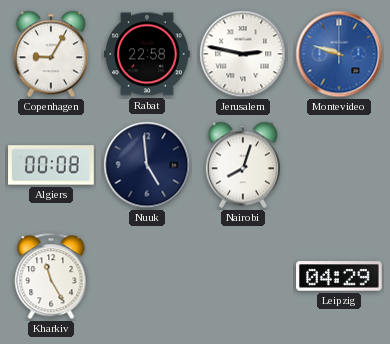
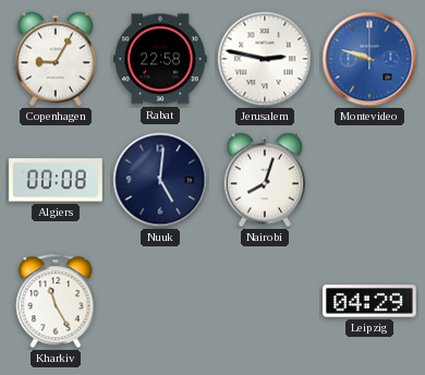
Nuuk: 4:59 -> 5:01 (160, 180)
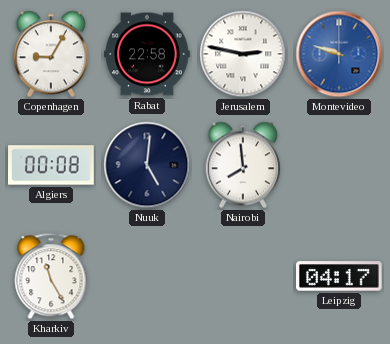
Nairobi: 8:03 -> 7:59 (242, 165)
Leipzig: 04:29 -> 04:17 (339, 276)
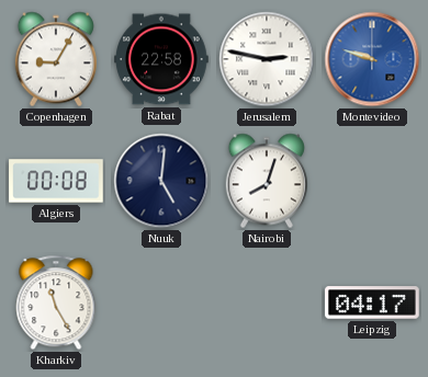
Nairobi: 7:59 -> 8:03 (266, 181)
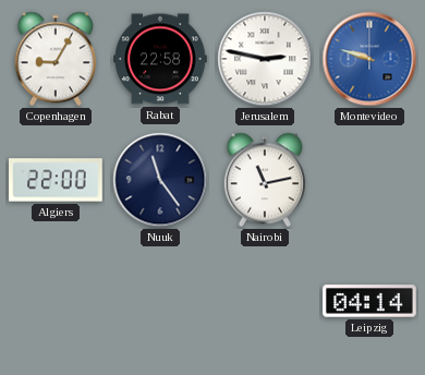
Algiers: 00:08 -> 22:00 (56, 180)
Nuuk: 5:01 -> 11:24 (160, 180)
Nairobi: 8:03 -> 11:13 (264, 180)
Kharkiv: 11:25 -> none (56, 302)
Leipzig: 04:17 -> 04:14 (369, 301)
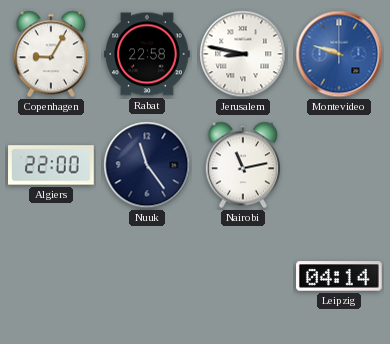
Jerusalem: 2:47 -> 8:47 (243, 54)
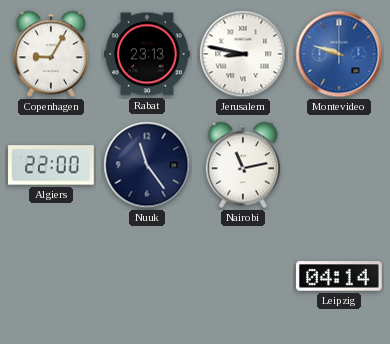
Rabat: 22:58 -> 23:13 (147, 54)
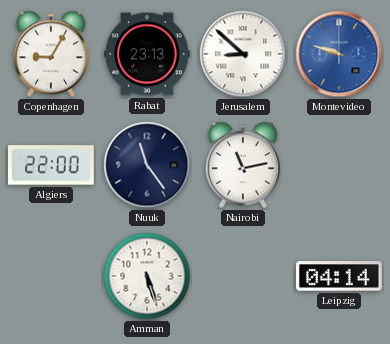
Jerusalem: 8:47 -> 8:52 (243, 54)
Amman: none -> 5:27 (147, 276)
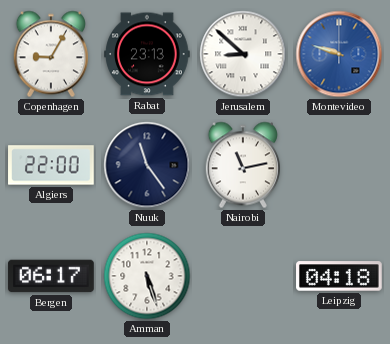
Bergen: none -> 06:17 (51, 276)
Leipzig: 04:14 -> 04:18 (339, 276)
